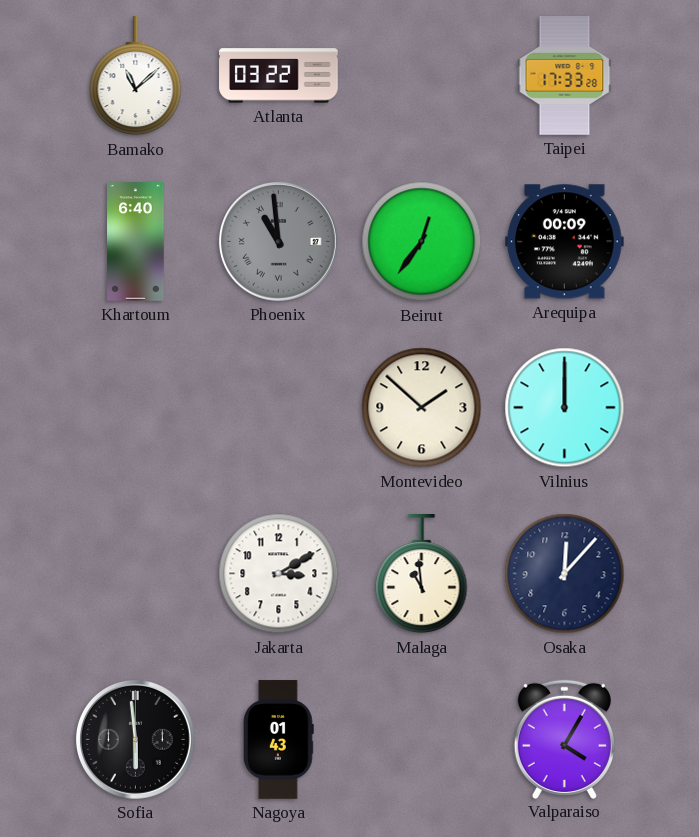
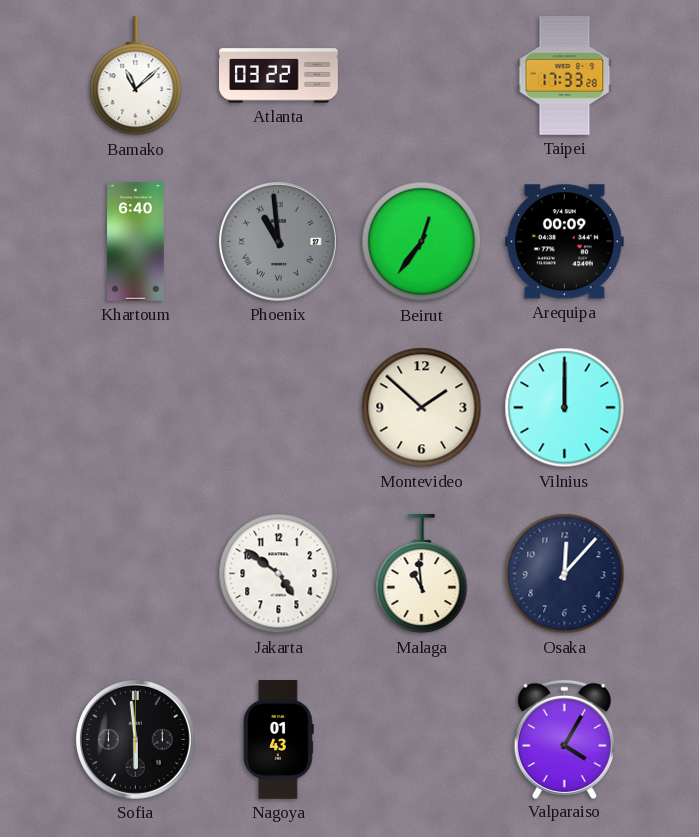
Jakarta: 3:10 -> 4:51 (279, 574)
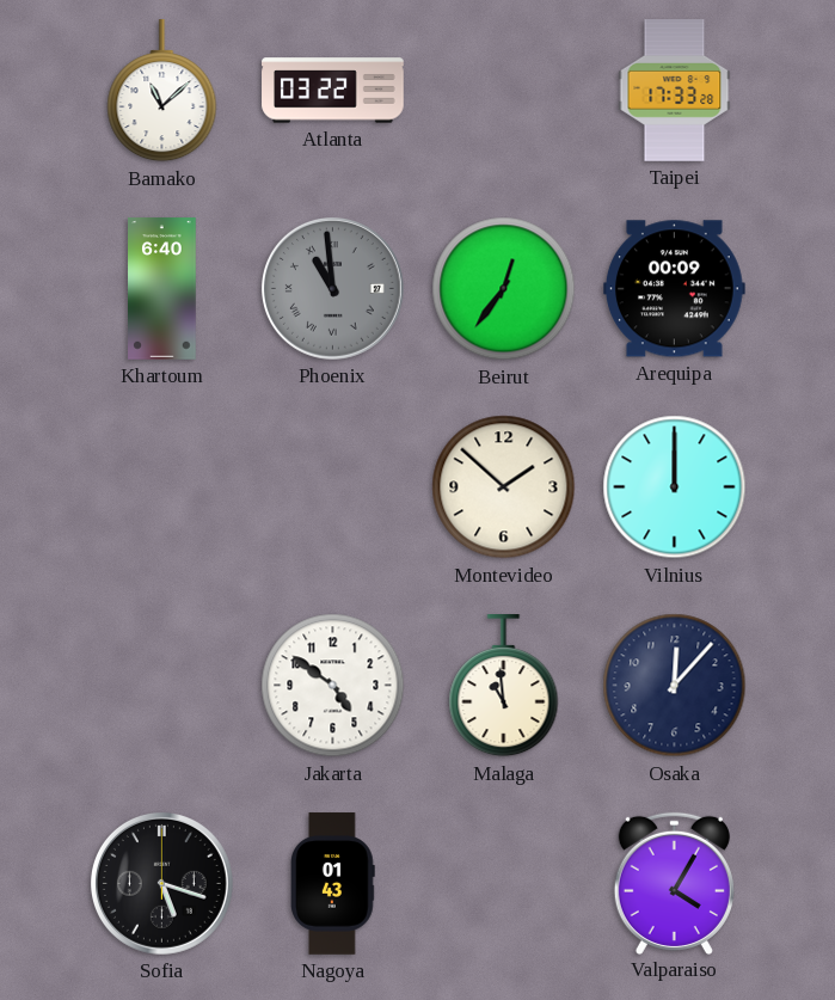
Sofia: 5:59 -> 5:18 (161, 883)
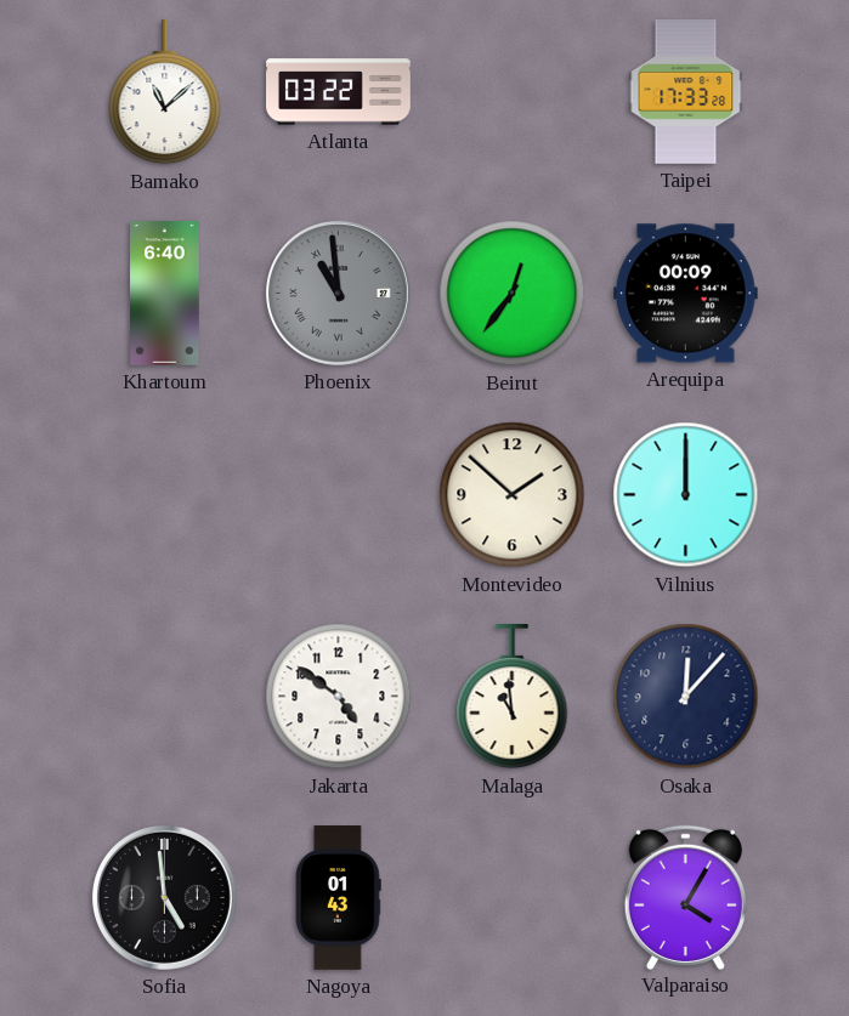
Sofia: 5:18 -> 4:59 (164, 897)
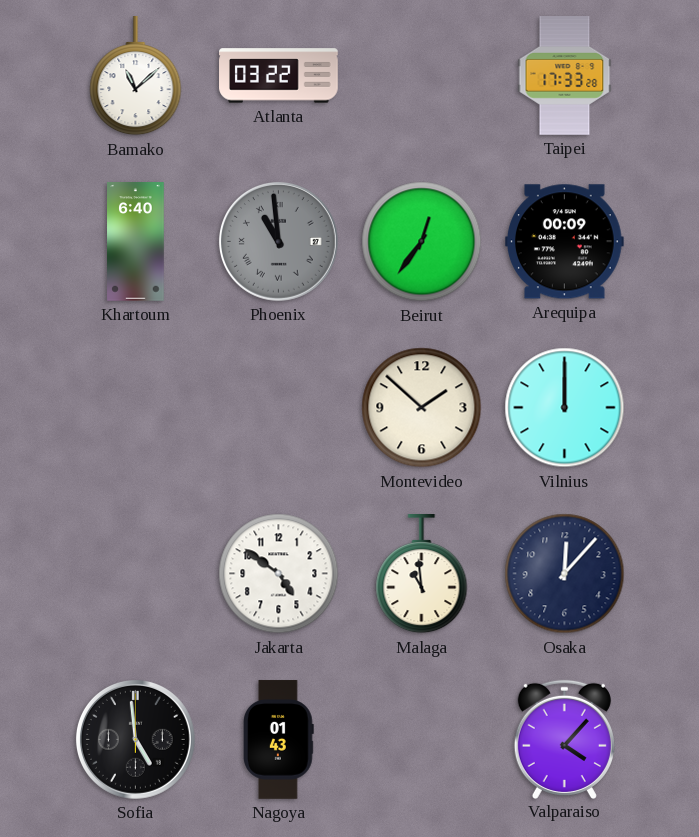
Valparaiso: 4:05 -> 4:07 (564, 739)
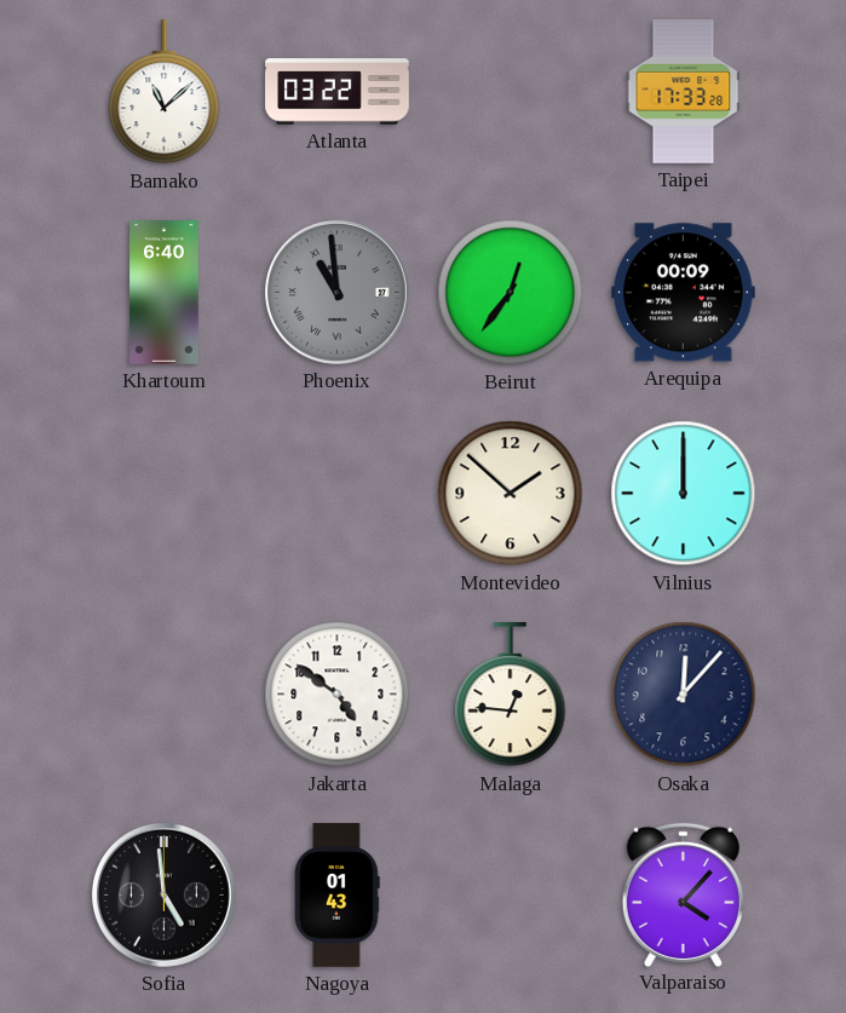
Malaga: 10:59 -> 12:46 (511, 696)
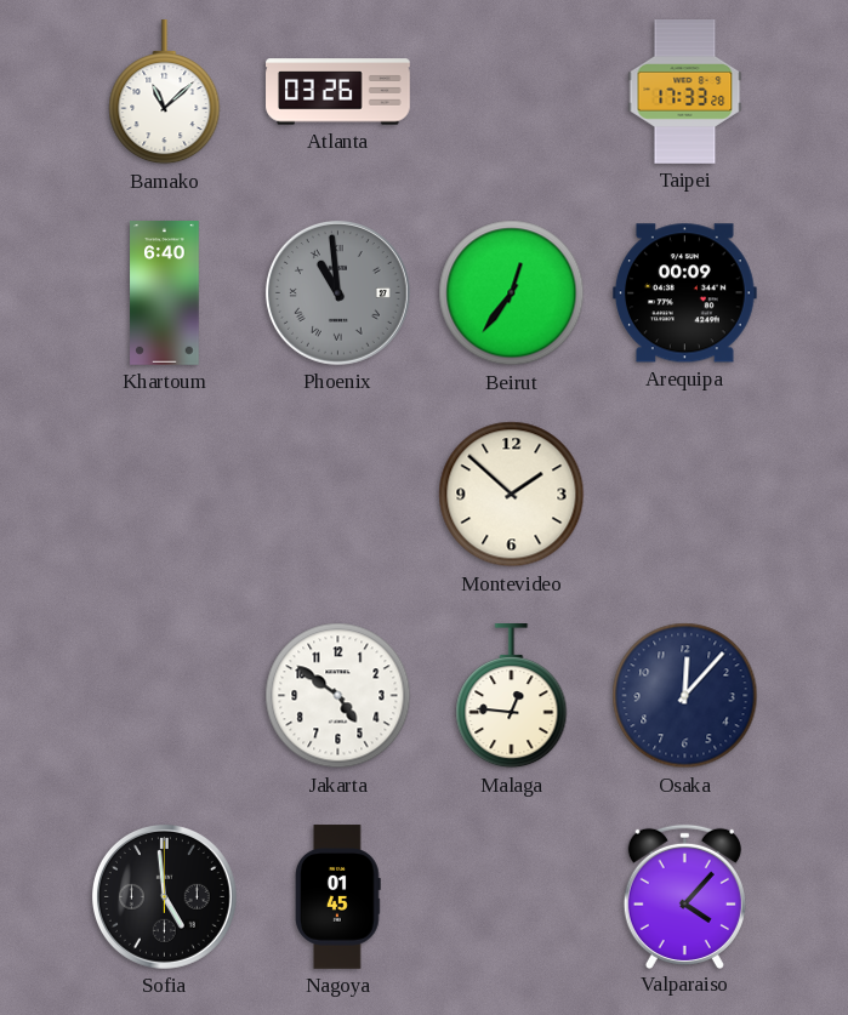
Atlanta: 03:22 -> 03:26 (338, 92)
Vilnius: 12:00 -> none (684, 494)
Nagoya: 01:43 -> 01:45 (338, 897)
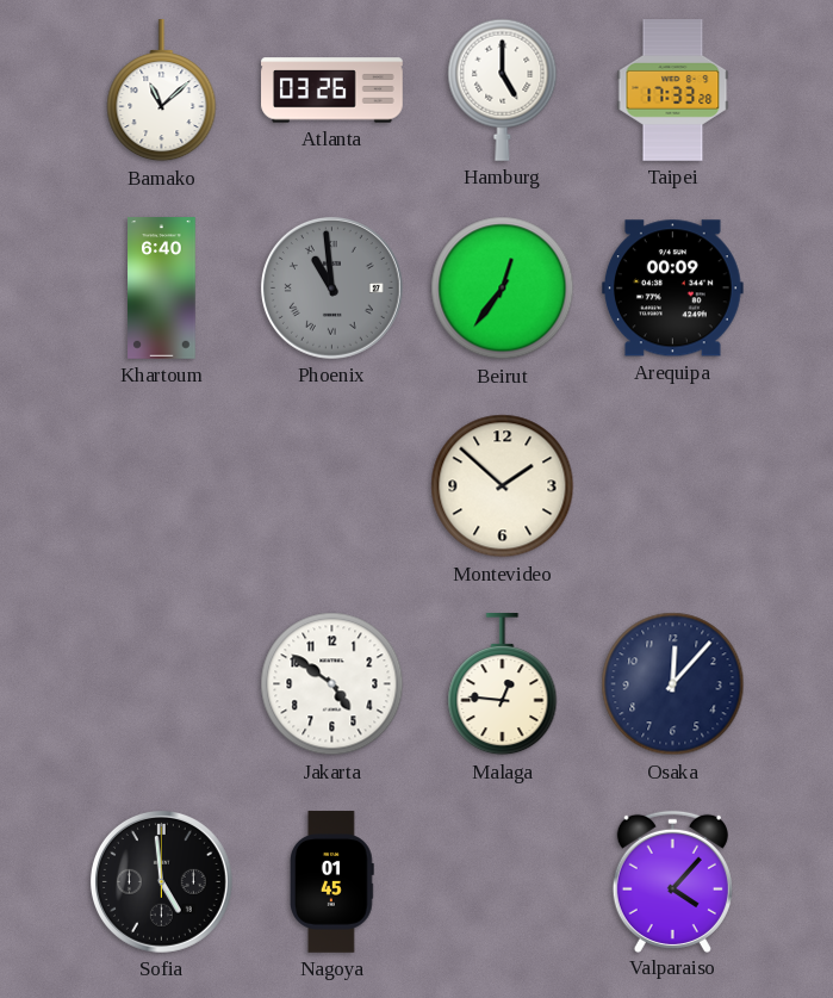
Hamburg: none -> 5:00 (503, 89)
